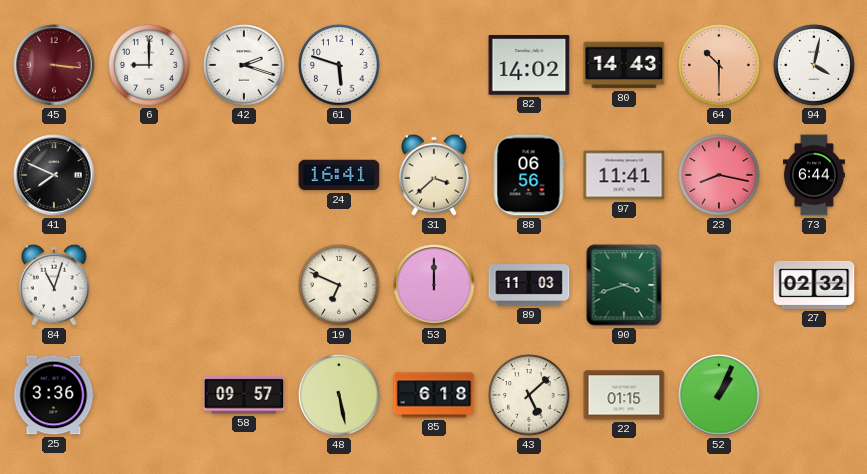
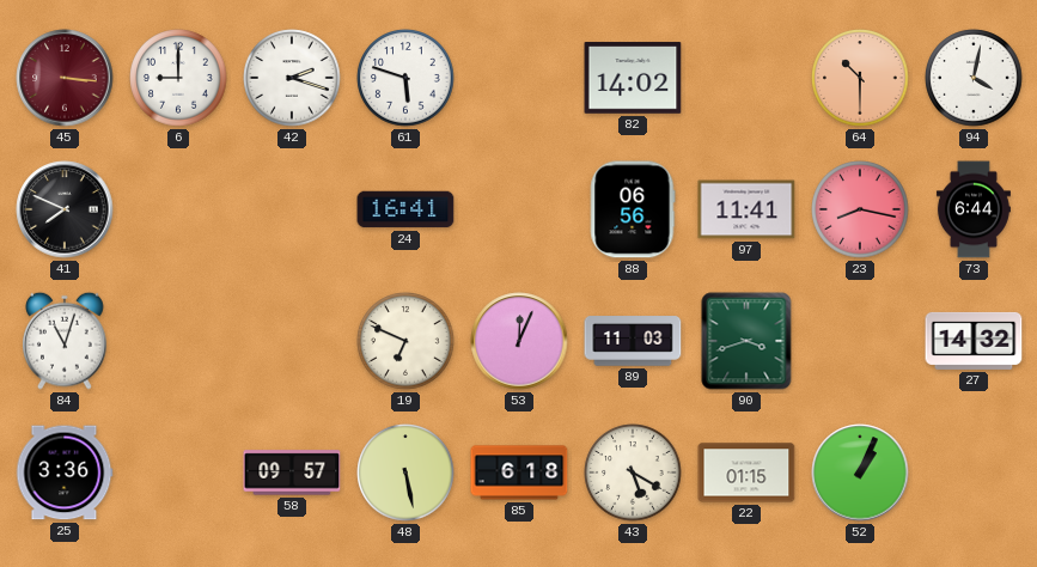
80: 14:43 -> none (624, 65)
31: 3:38 -> none (435, 175)
53: 12:00 -> 12:04 (519, 341)
27: 02:32 -> 14:32 (974, 341)
43: 5:08 -> 5:20 (633, 472)
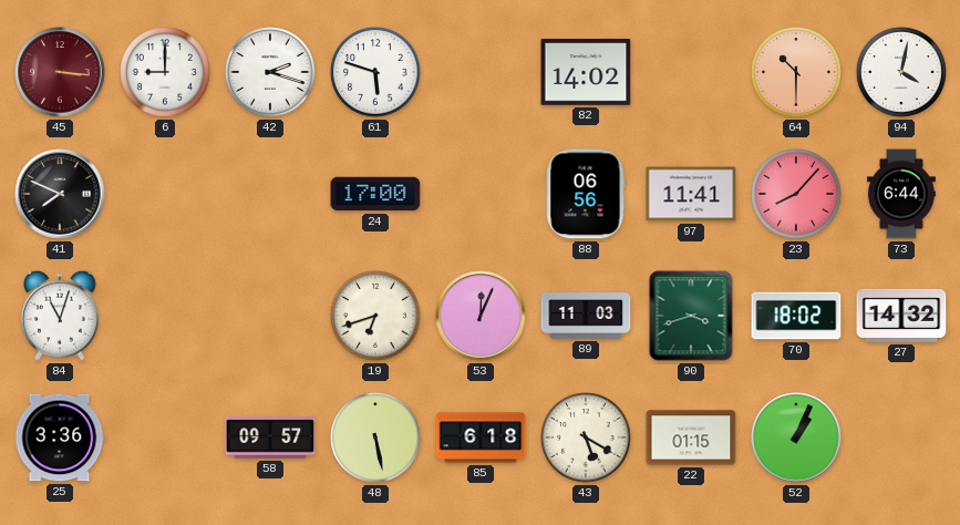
24: 16:41 -> 17:00 (375, 194)
23: 8:17 -> 8:07 (796, 194)
19: 6:49 -> 6:42 (375, 316)
70: none -> 18:02 (796, 316)
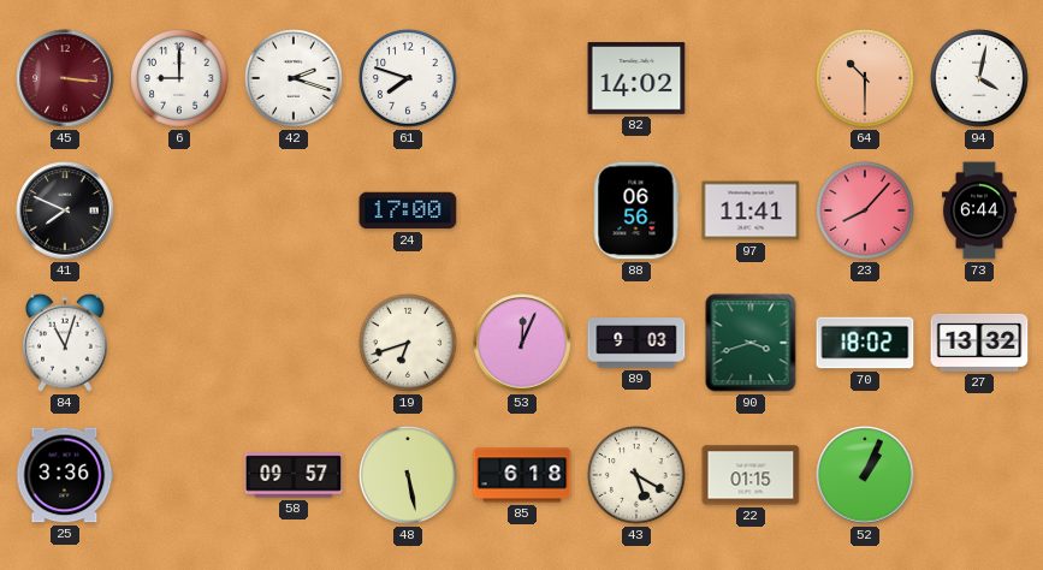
61: 5:48 -> 7:48 (408, 78)
89: 11:03 -> 9:03 (636, 343)
27: 14:32 -> 13:32 (979, 343)
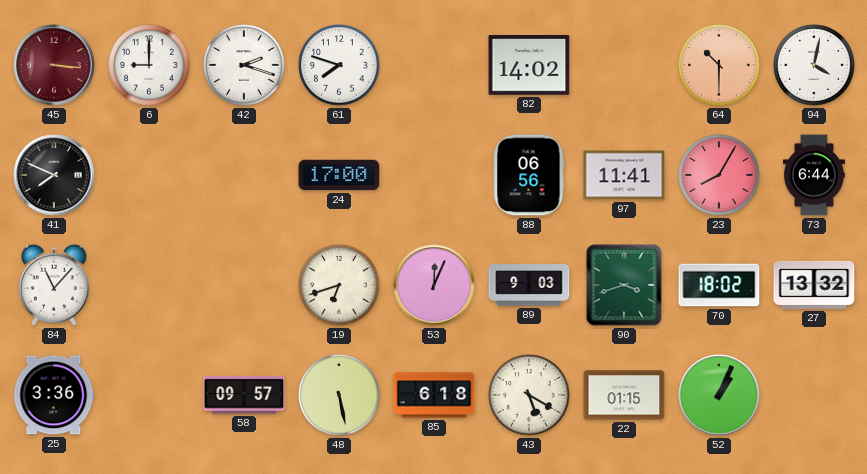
23: 8:07 -> 8:05 (719, 175)
84: 11:03 -> 11:07 (55, 285)
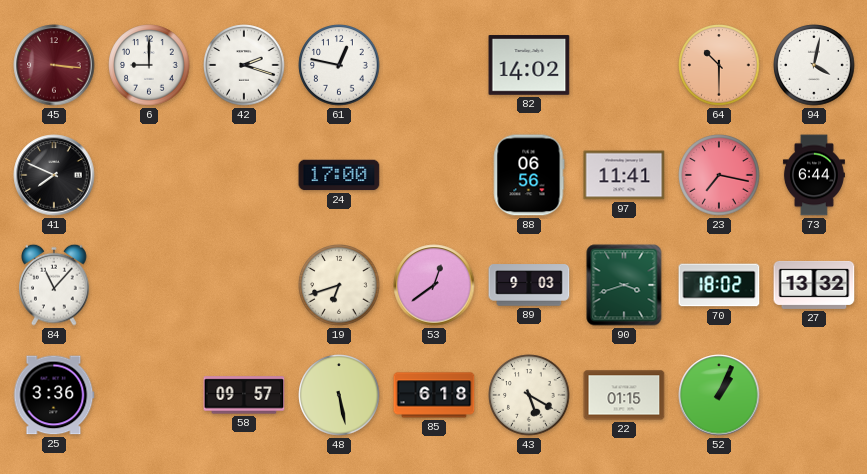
61: 7:48 -> 12:47 (339, 65)
23: 8:05 -> 7:17 (719, 175)
53: 12:04 -> 12:39 (434, 285)
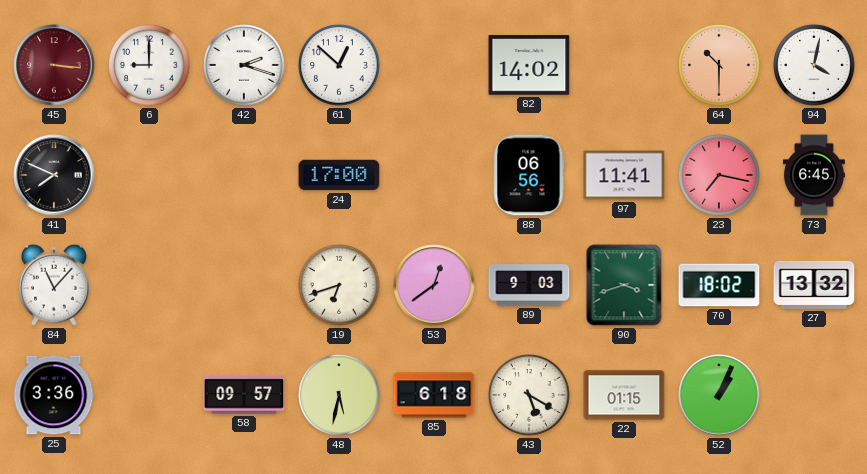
61: 12:47 -> 12:52 (339, 65)
73: 6:44 -> 6:45 (814, 175)
48: 5:28 -> 5:32 (339, 395)
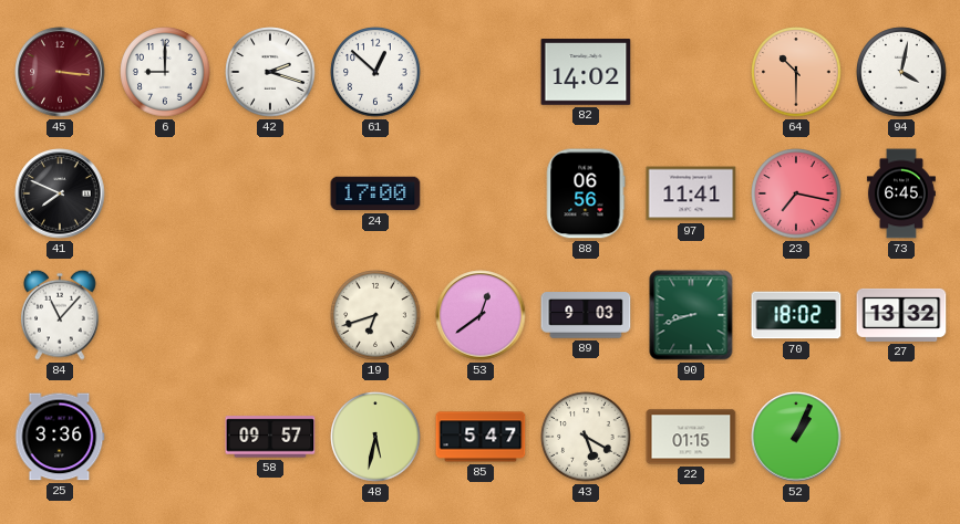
90: 3:42 -> 8:42 (691, 315)
85: 6:18 -> 5:47 (481, 437)
